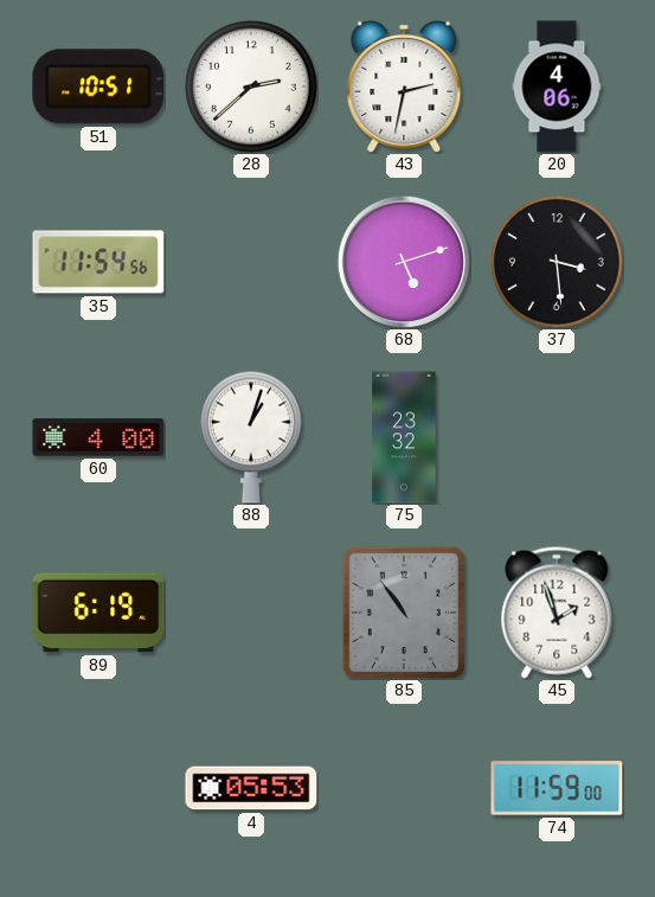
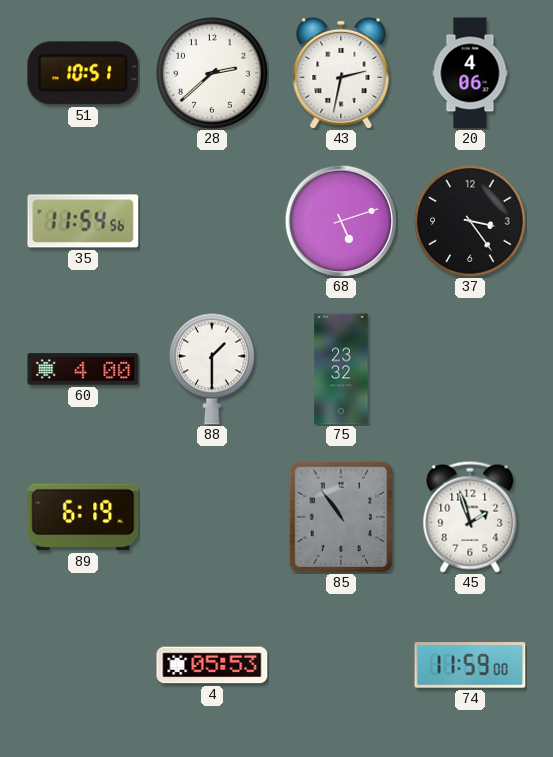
37: 3:29 -> 3:24 (470, 221)
88: 1:03 -> 1:30 (213, 369)
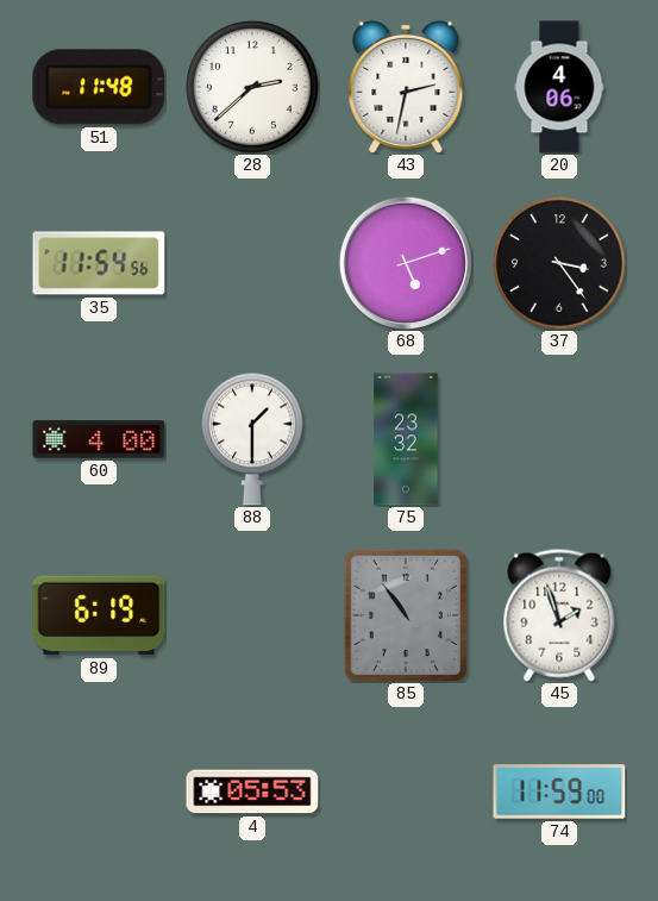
51: 10:51 -> 11:48 (99, 87)
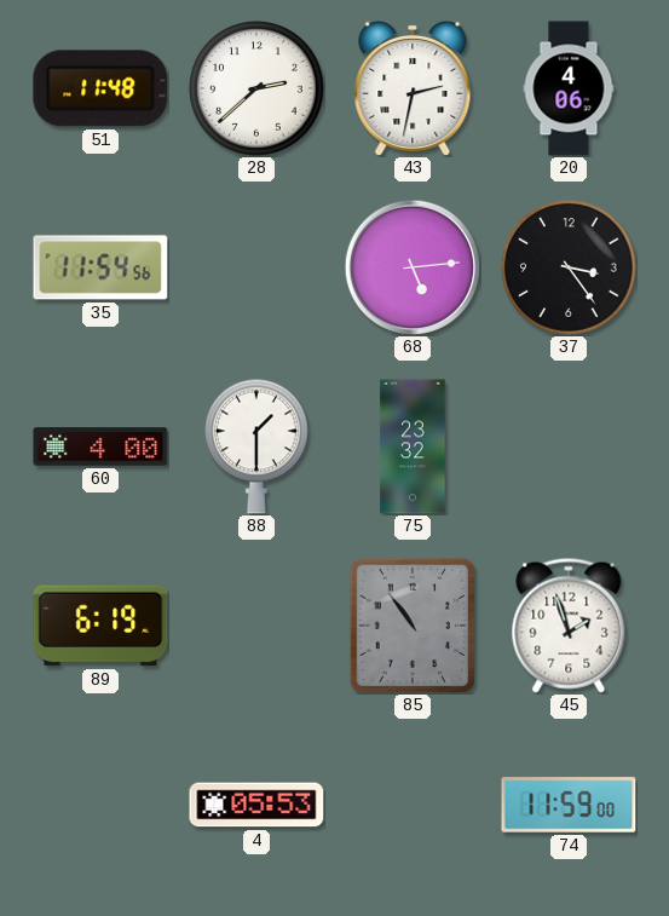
68: 5:12 -> 5:14 (413, 267)
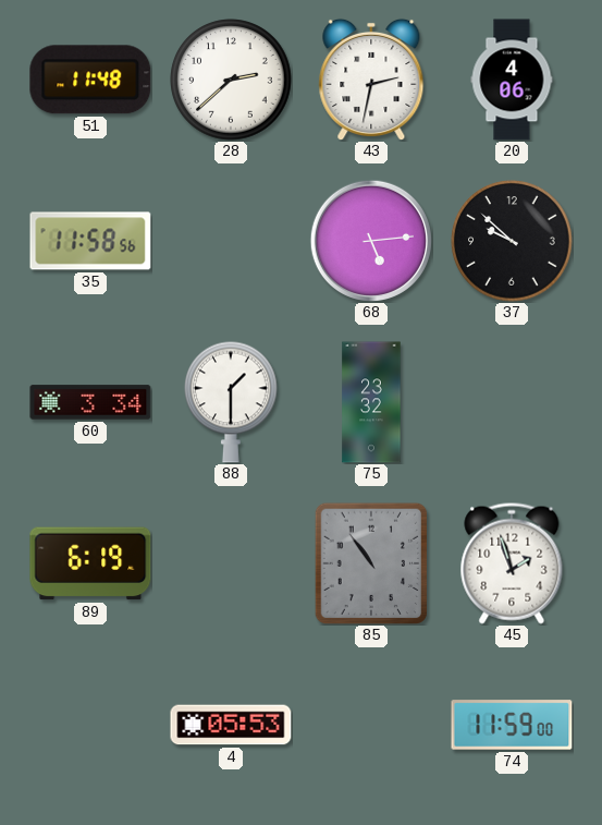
35: 11:54 -> 11:58 (90, 241)
37: 3:24 -> 9:52 (512, 241)
60: 4:00 -> 3:34 (90, 402)
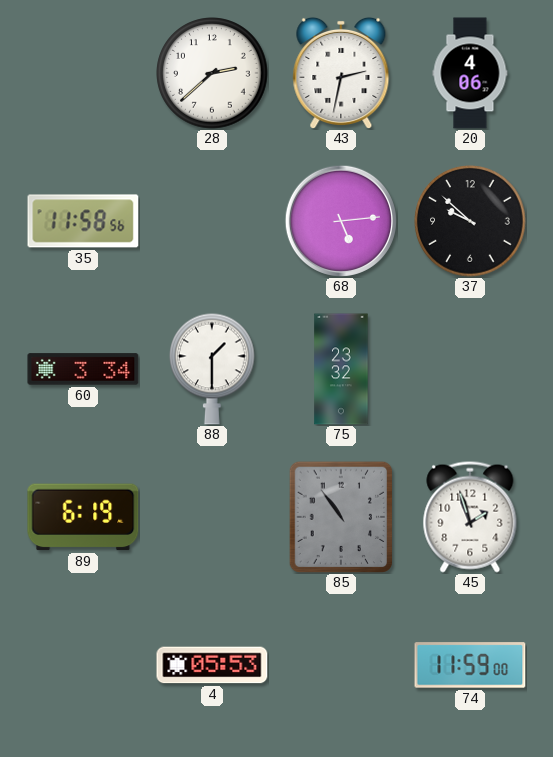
51: 11:48 -> none (90, 80)
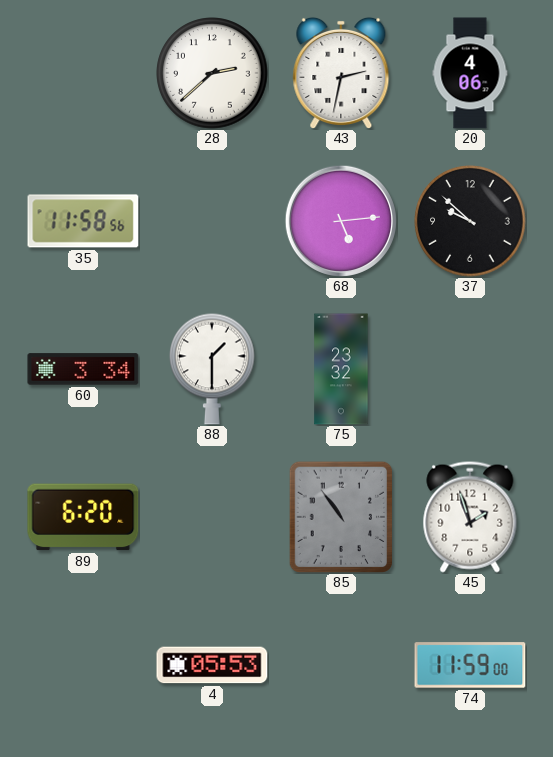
89: 6:19 -> 6:20 (83, 517)
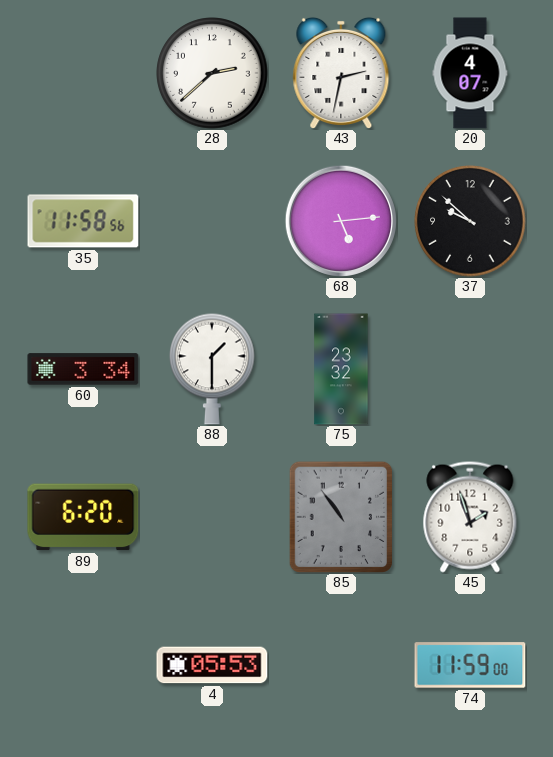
20: 4:06 -> 4:07 (470, 73)
